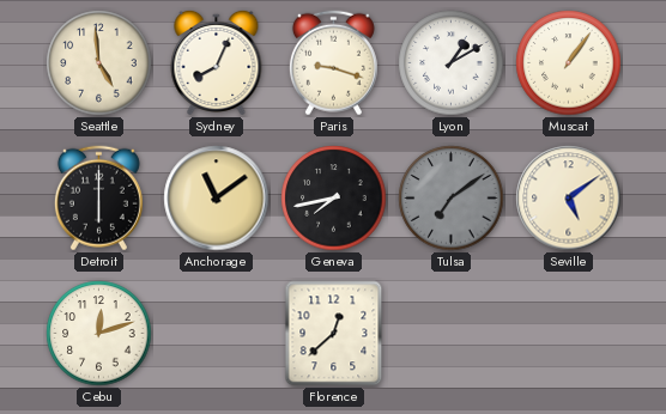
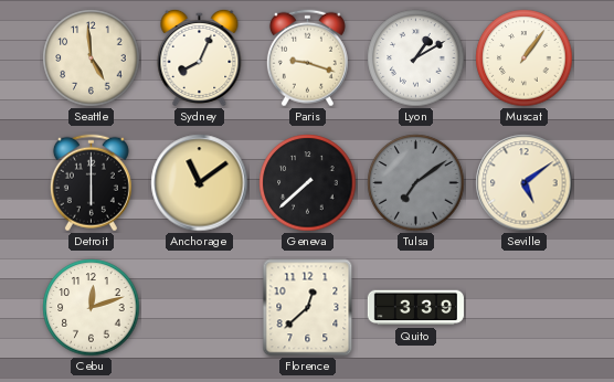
Geneva: 7:43 -> 7:38 (308, 183)
Quito: none -> 3:39 (415, 308)
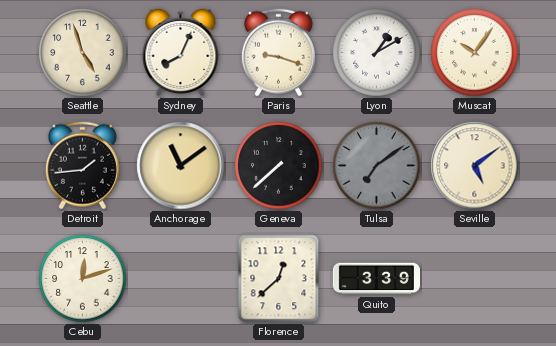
Seattle: 4:59 -> 4:57 (83, 53)
Muscat: 1:06 -> 10:06 (475, 53)
Detroit: 6:00 -> 1:44 (82, 166)
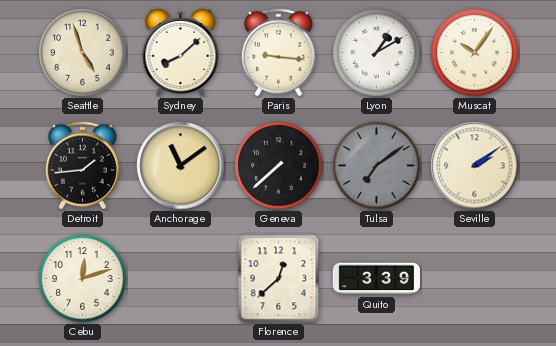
Sydney: 8:04 -> 8:08 (181, 52)
Paris: 9:18 -> 9:16 (278, 53)
Seville: 5:09 -> 2:09 (475, 166)
